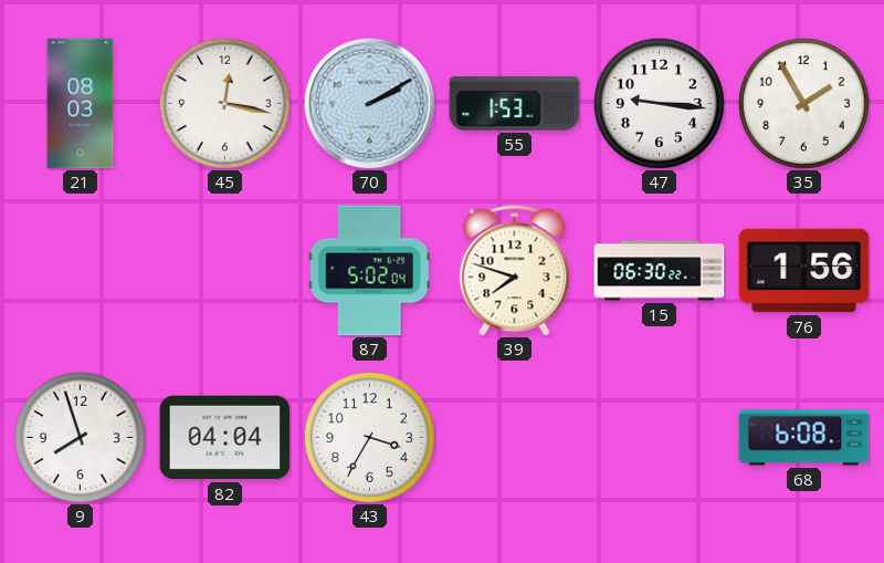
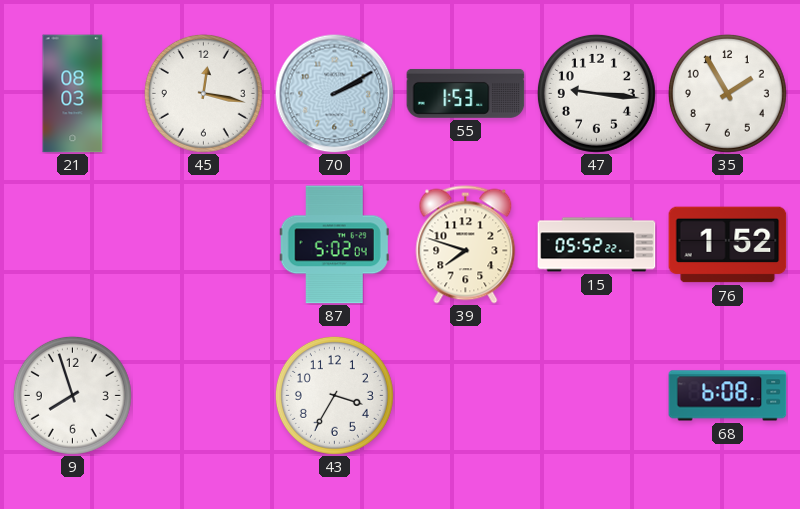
15: 06:30 -> 05:52 (597, 245)
76: 1:56 -> 1:52 (728, 245)
82: 04:04 -> none (225, 438)
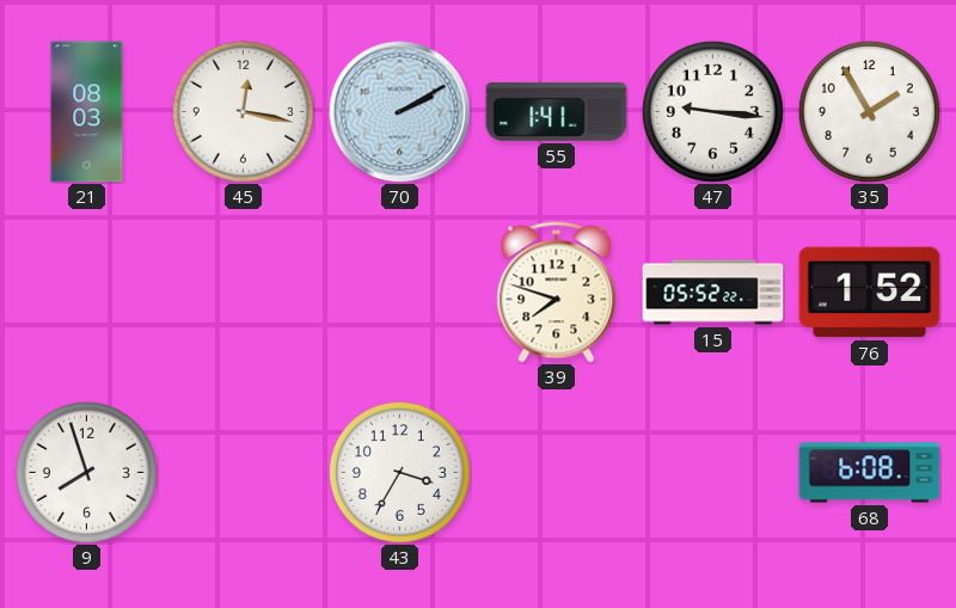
55: 1:53 -> 1:41 (557, 111)
87: 5:02 -> none (334, 245)
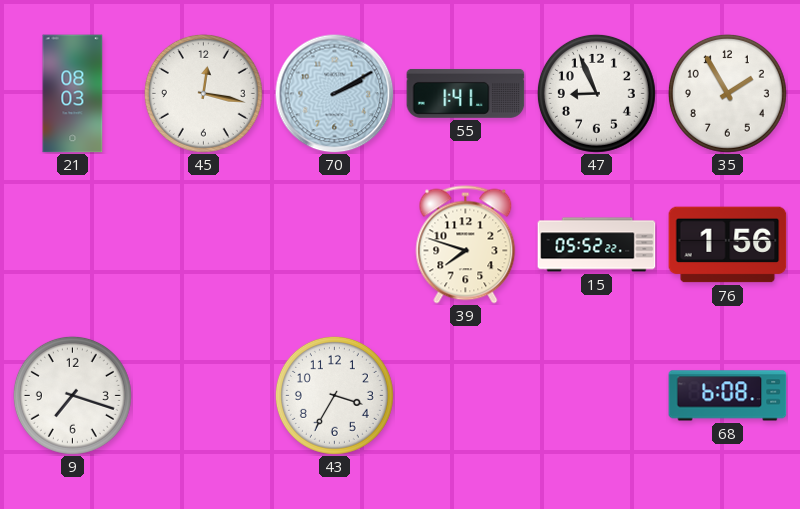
47: 9:16 -> 8:56 (596, 93)
76: 1:52 -> 1:56 (728, 245)
9: 7:57 -> 7:18 (72, 395)
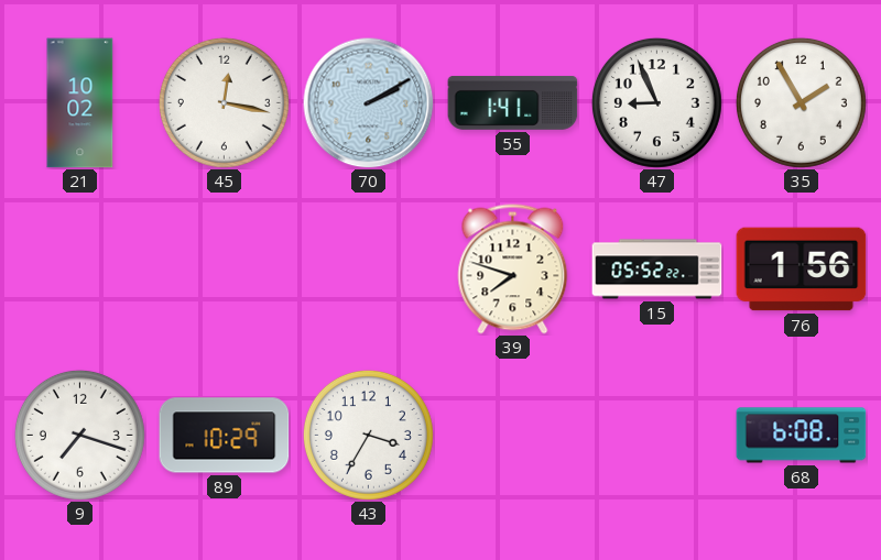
21: 08:03 -> 10:02 (80, 103)
89: none -> 10:29 (225, 436)
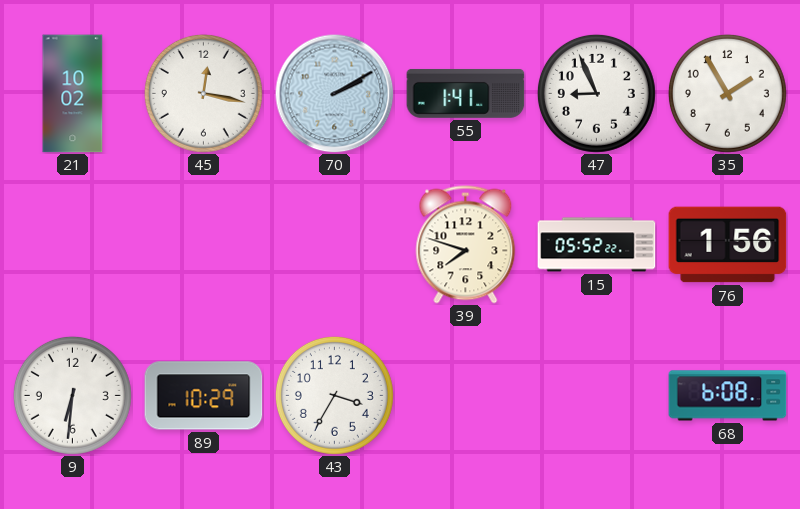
9: 7:18 -> 6:31 (72, 395)
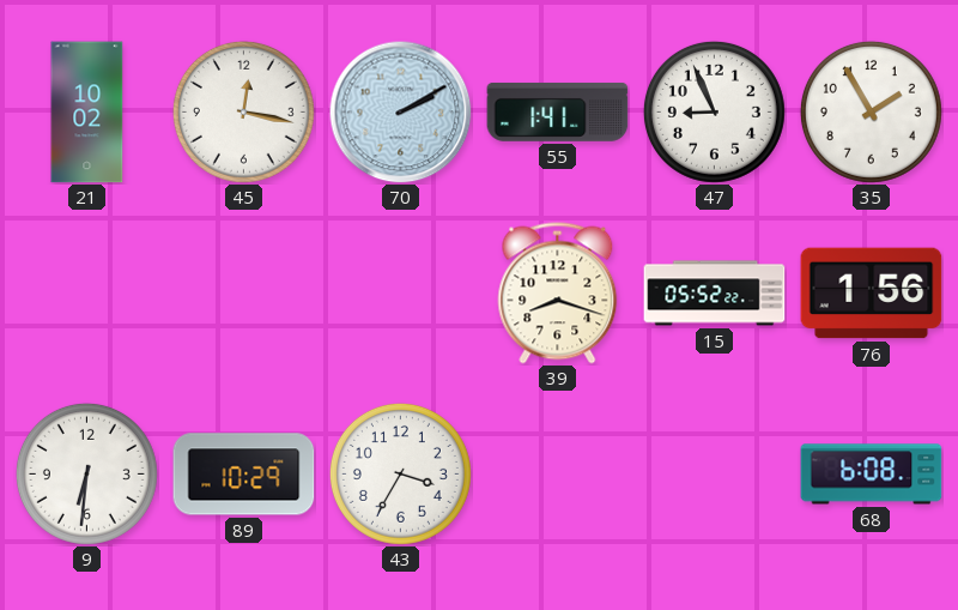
39: 7:48 -> 8:18 (558, 294)
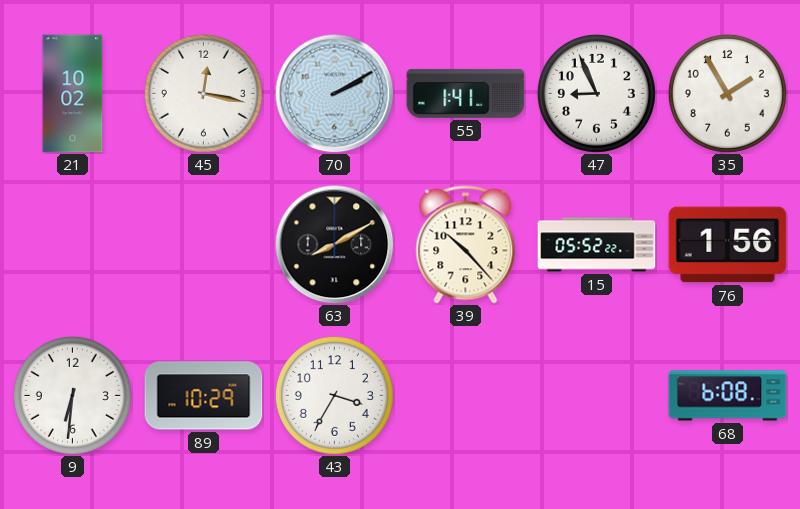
63: none -> 8:10 (335, 245)
39: 8:18 -> 10:23 (466, 245)
